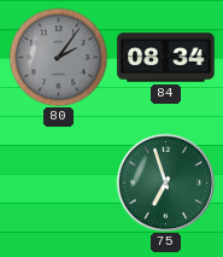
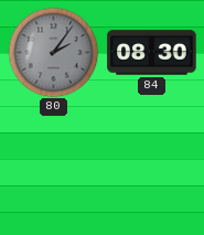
84: 08:34 -> 08:30 (152, 53)
75: 6:57 -> none (165, 182)
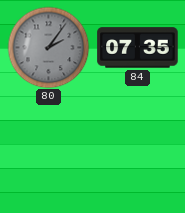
84: 08:30 -> 07:35 (138, 48)
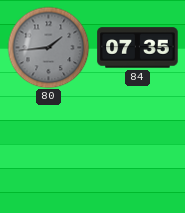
80: 2:06 -> 1:44 (48, 47)
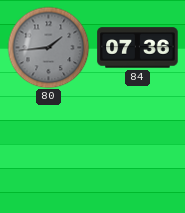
84: 07:35 -> 07:36 (138, 48)
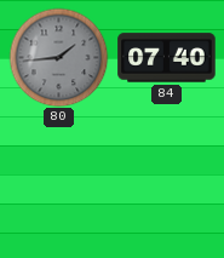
84: 07:36 -> 07:40 (167, 58)
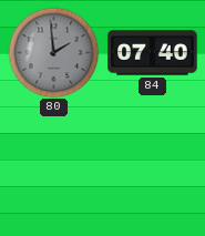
80: 1:44 -> 1:59 (53, 52)
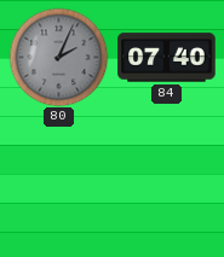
80: 1:59 -> 2:04 (58, 57)
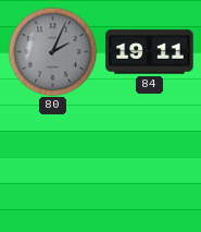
84: 07:40 -> 19:11 (150, 52)
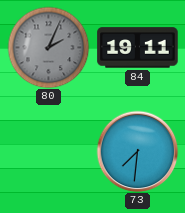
73: none -> 7:31 (137, 151)
